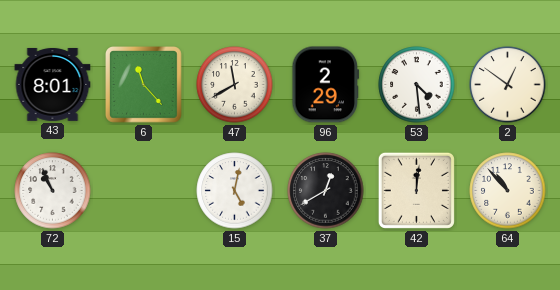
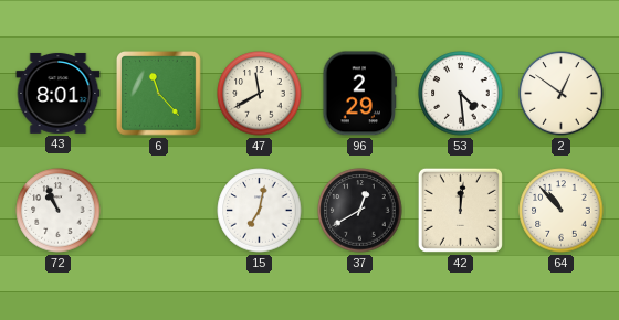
15: 5:02 -> 7:02 (260, 211)
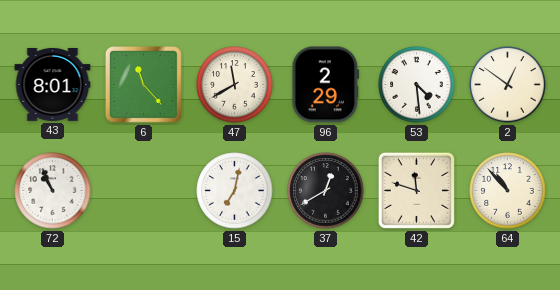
42: 12:01 -> 11:48 (416, 190)
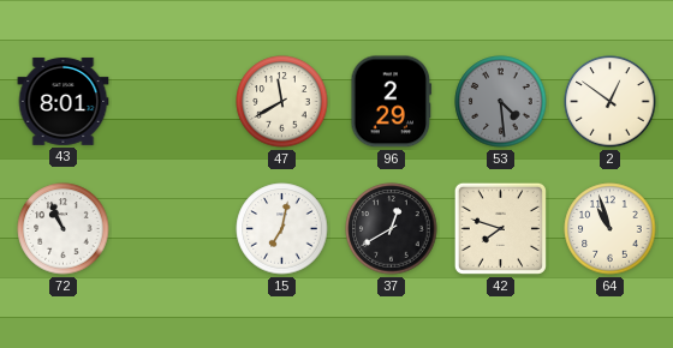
6: 11:23 -> none (144, 85)
53 dial: white -> grey (501, 102)
42: 11:48 -> 7:48 (500, 228)
64: 10:53 -> 10:57 (611, 229)
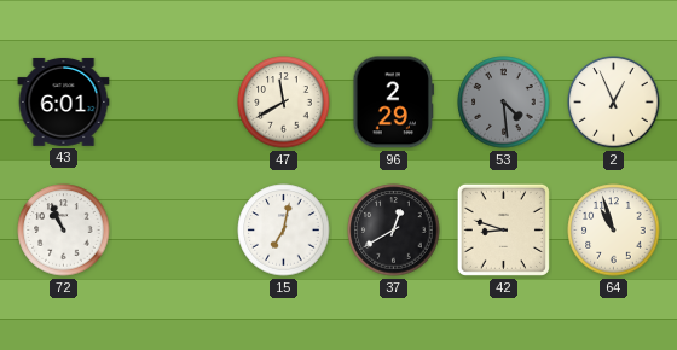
43: 8:01 -> 6:01 (64, 103)
2: 12:51 -> 12:56 (614, 103)
42: 7:48 -> 8:48 (503, 229)
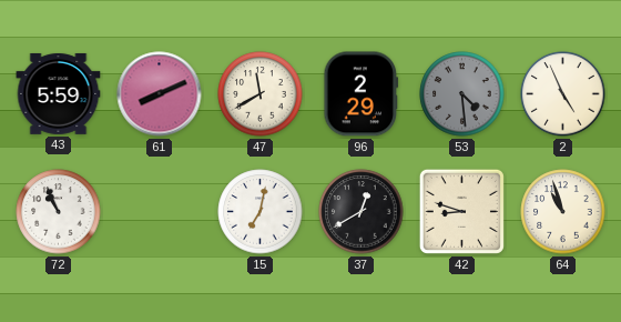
43: 6:01 -> 5:59 (59, 94)
61: none -> 8:11 (160, 94)
2: 12:56 -> 4:56 (563, 94)
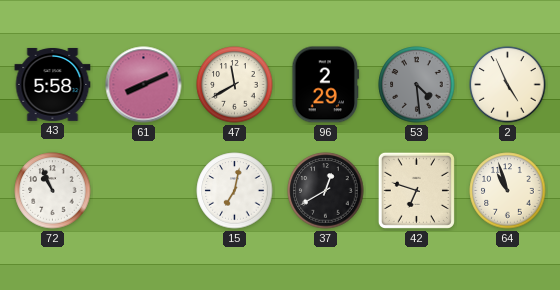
43: 5:59 -> 5:58 (53, 85)
42: 8:48 -> 6:48 (416, 190)
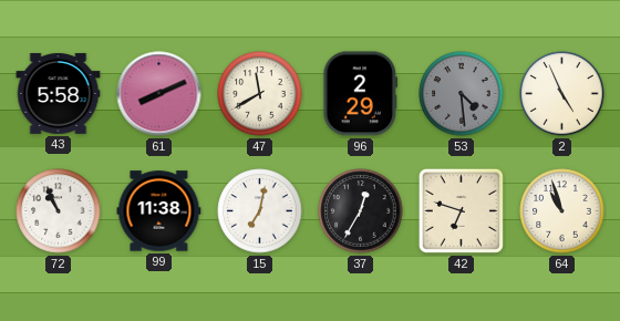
99: none -> 11:38 (159, 211)
37: 12:40 -> 12:35 (361, 211)
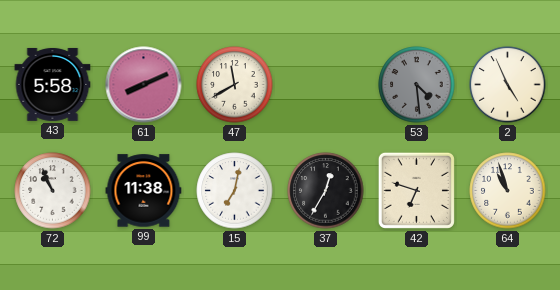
96: 2:29 -> none (361, 94)
